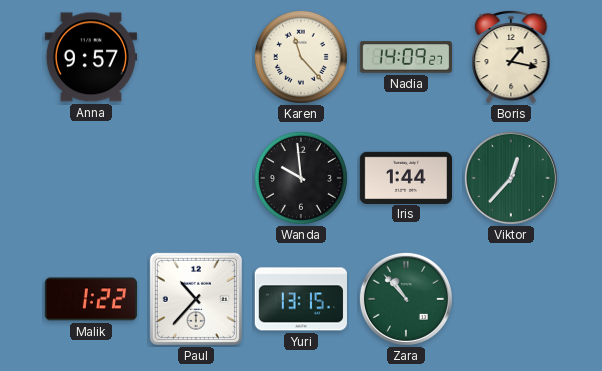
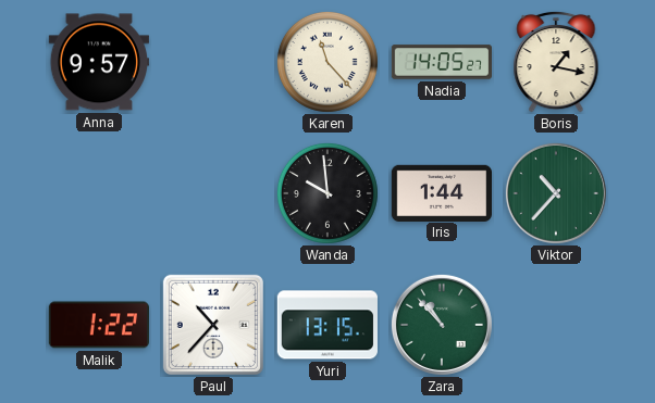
Nadia: 14:09 -> 14:05 (442, 62)
Viktor: 12:37 -> 10:37 (556, 193)
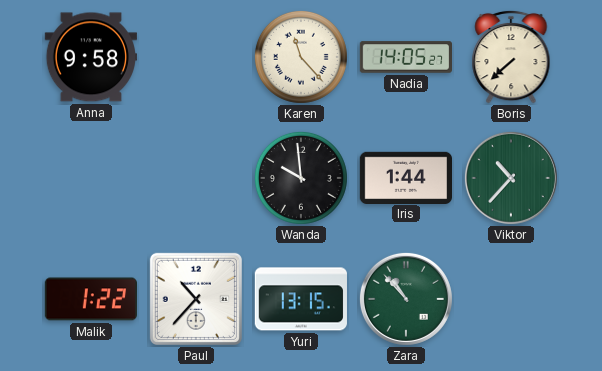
Anna: 9:57 -> 9:58 (90, 57)
Boris: 1:17 -> 7:38 (511, 57)
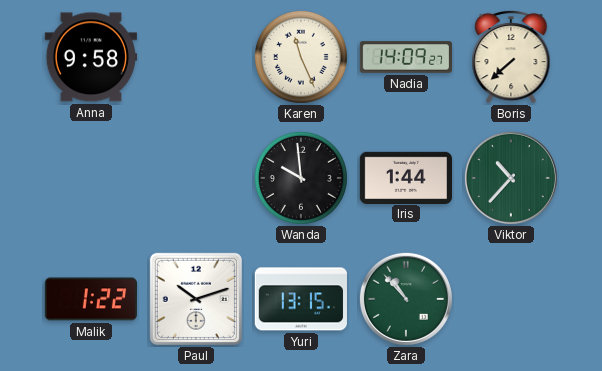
Karen: 11:23 -> 11:26 (301, 57)
Nadia: 14:05 -> 14:09 (406, 57)
Paul: 10:37 -> 10:12 (196, 299)
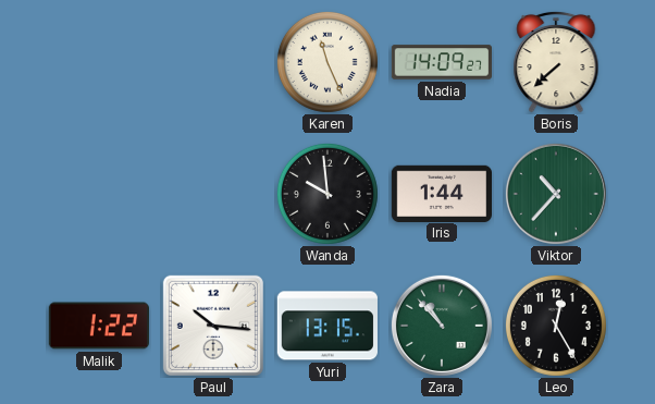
Anna: 9:58 -> none (90, 57)
Paul: 10:12 -> 10:16 (213, 326)
Leo: none -> 12:25 (556, 326)
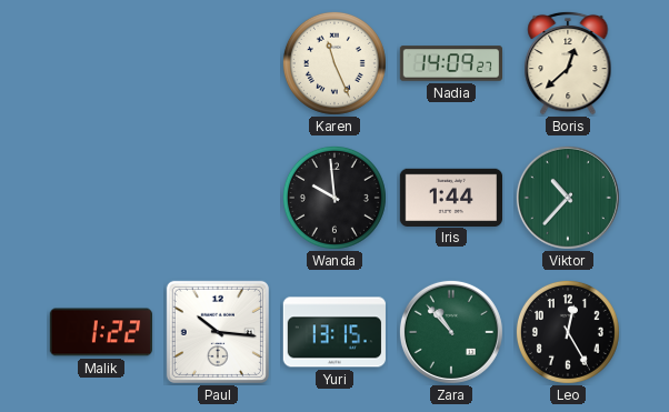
Boris: 7:38 -> 12:38 (568, 63)
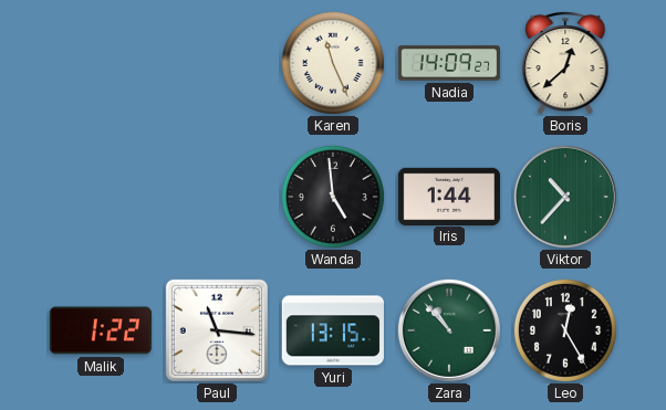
Wanda: 9:59 -> 4:59 (333, 197)
Paul: 10:16 -> 11:16 (217, 330)
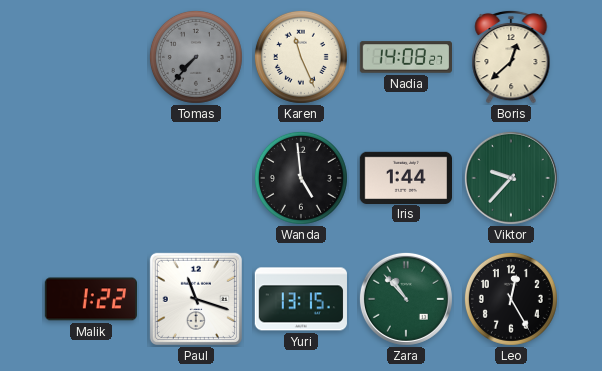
Tomas: none -> 7:37 (196, 57)
Nadia: 14:09 -> 14:08 (406, 57)
Viktor: 10:37 -> 9:37 (511, 178)
Paul: 11:16 -> 11:18 (196, 299)
